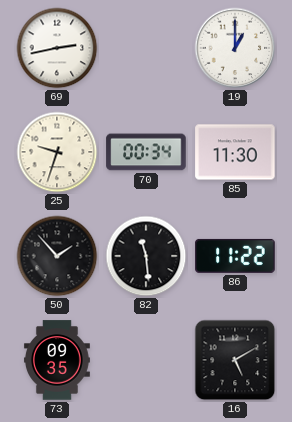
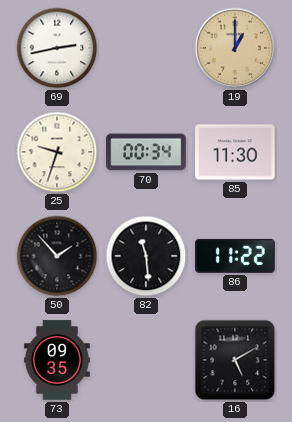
19 dial: white -> champagne (235, 48)
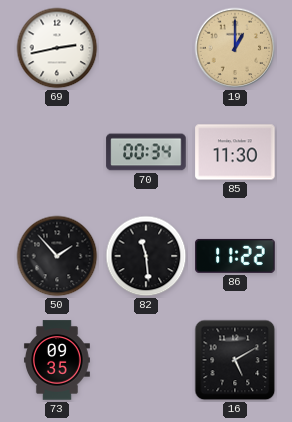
25: 9:33 -> none (57, 152)
